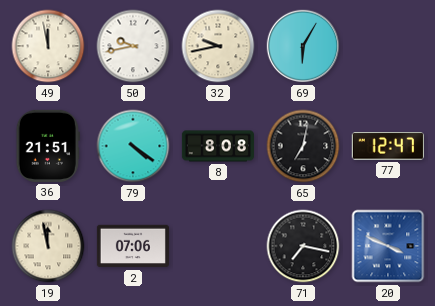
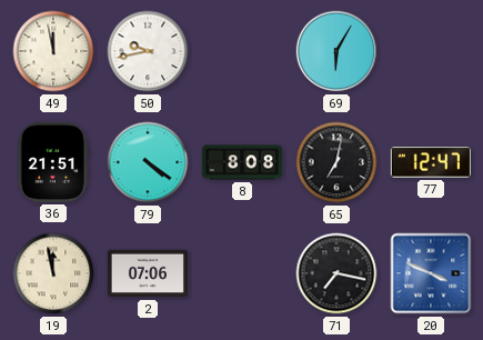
32: 9:43 -> none (218, 46)
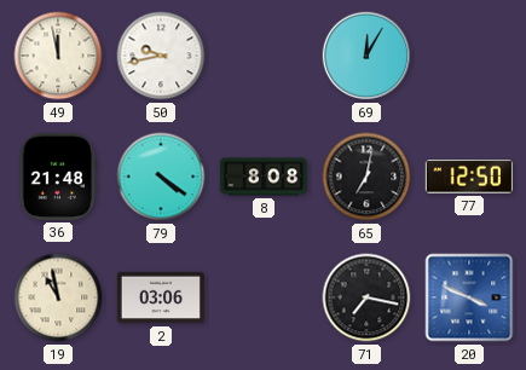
69: 6:05 -> 12:05 (366, 56)
36: 21:51 -> 21:48 (58, 177)
77: 12:47 -> 12:50 (469, 177)
19: 11:58 -> 10:58 (58, 297)
2: 07:06 -> 03:06 (161, 297)
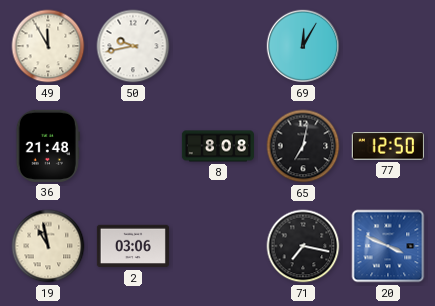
49: 11:58 -> 11:55 (48, 46)
79: 4:21 -> none (161, 177)
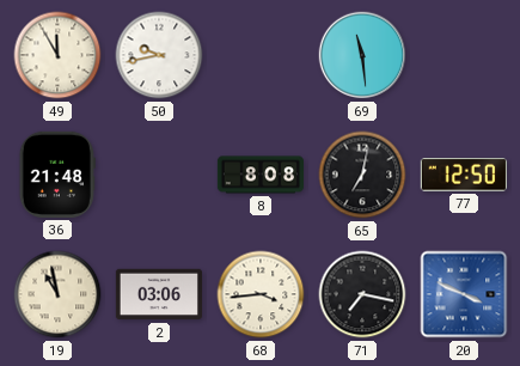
69: 12:05 -> 11:29 (362, 55)
68: none -> 3:44 (261, 294)
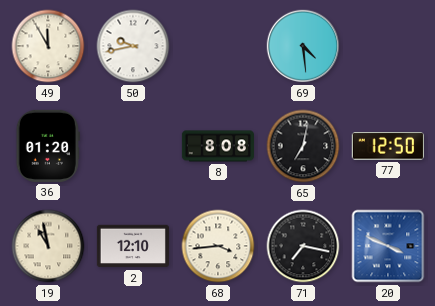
69: 11:29 -> 4:29 (303, 46)
36: 21:48 -> 01:20 (48, 146)
2: 03:06 -> 12:10 (133, 246)
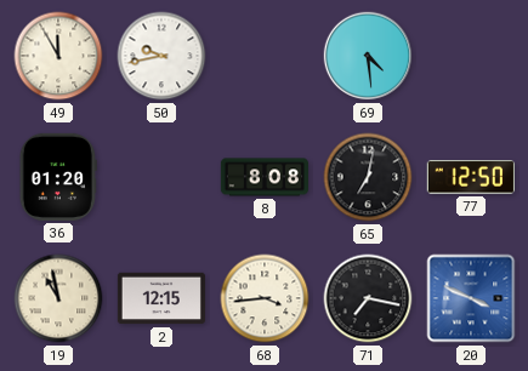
2: 12:10 -> 12:15 (161, 298)
